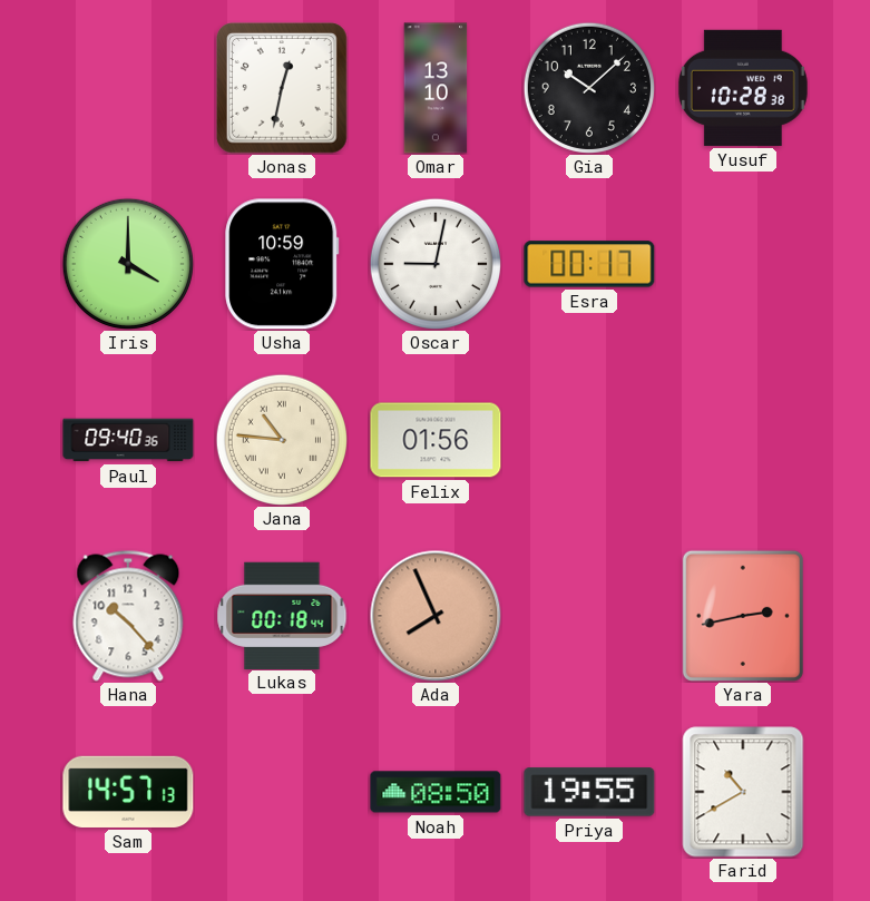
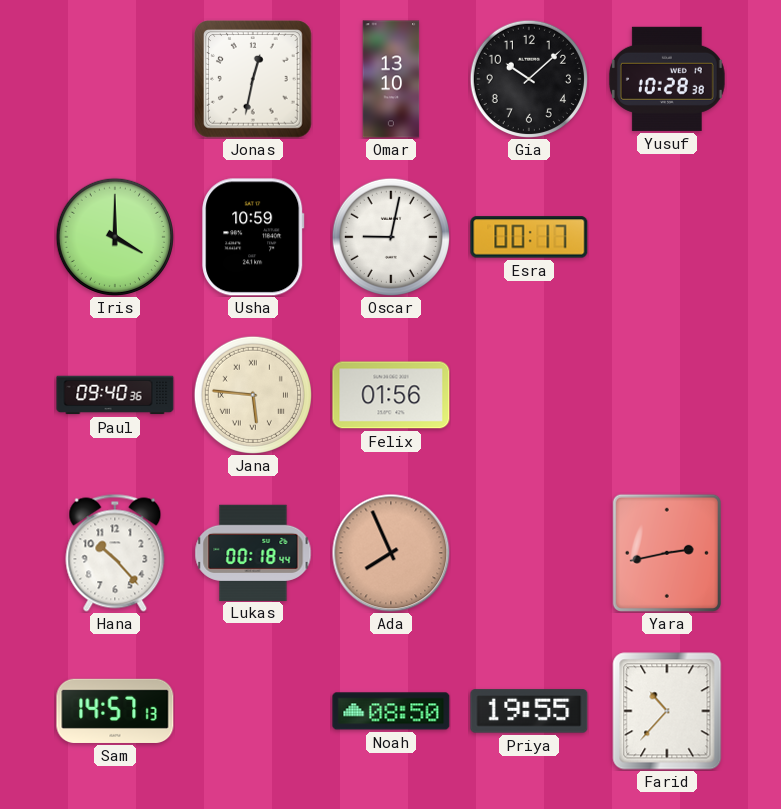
Jana: 10:46 -> 5:46 (253, 395)
Farid: 10:40 -> 10:37 (667, 711)
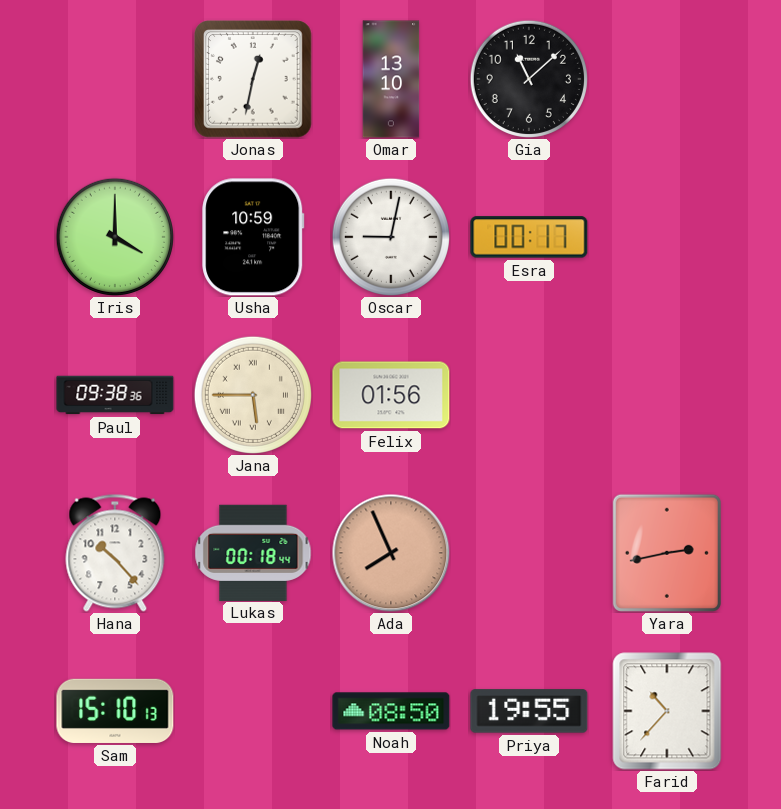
Gia: 10:08 -> 11:08 (529, 79)
Yusuf: 10:28 -> none (667, 79)
Paul: 09:40 -> 09:38 (115, 395)
Jana: 5:46 -> 5:45 (253, 395)
Sam: 14:57 -> 15:10 (115, 711)
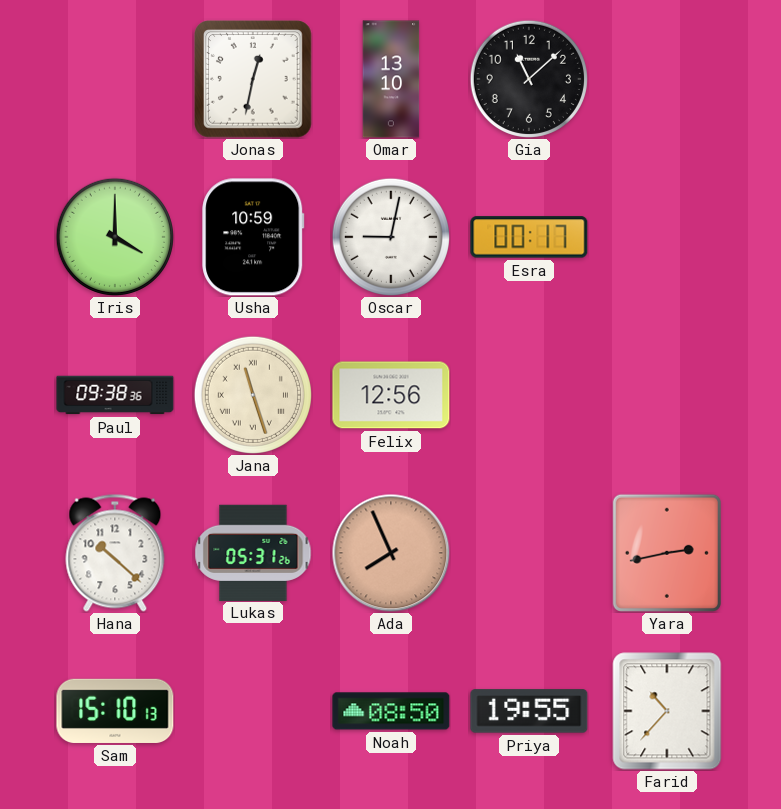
Jana: 5:45 -> 11:27 (253, 395)
Felix: 01:56 -> 12:56 (391, 395)
Hana: 10:23 -> 10:22 (115, 553)
Lukas: 00:18 -> 05:31 (253, 552)
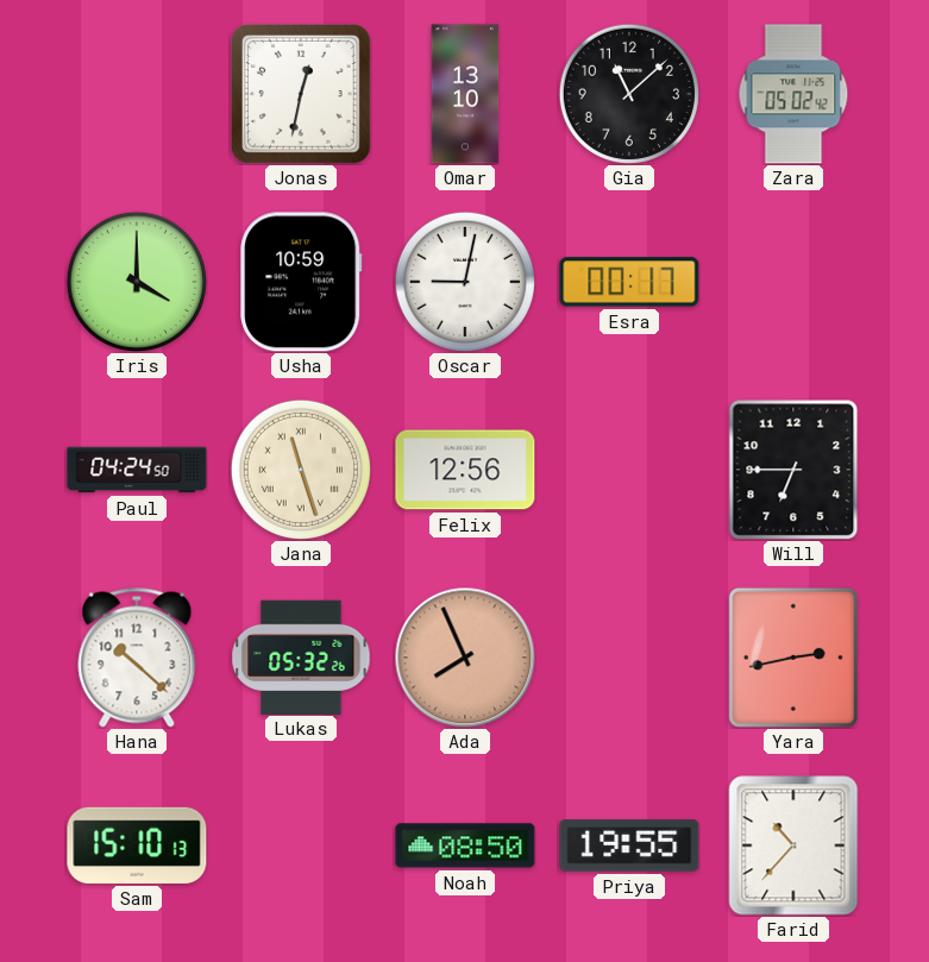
Zara: none -> 05:02 (793, 94)
Paul: 09:38 -> 04:24 (137, 470)
Will: none -> 6:45 (793, 470)
Lukas: 05:31 -> 05:32 (301, 656)
